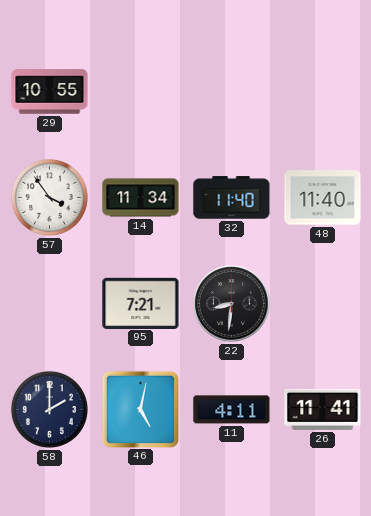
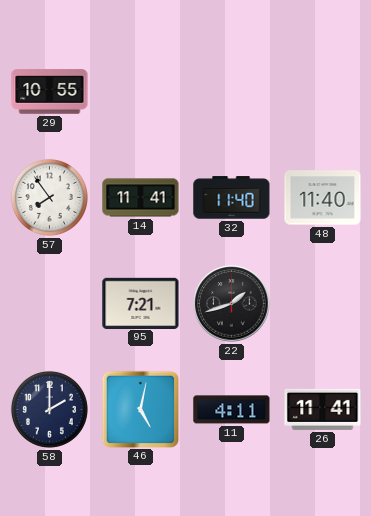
57: 3:54 -> 7:54 (49, 197)
14: 11:34 -> 11:41 (141, 198)
22: 8:31 -> 1:42 (232, 304)
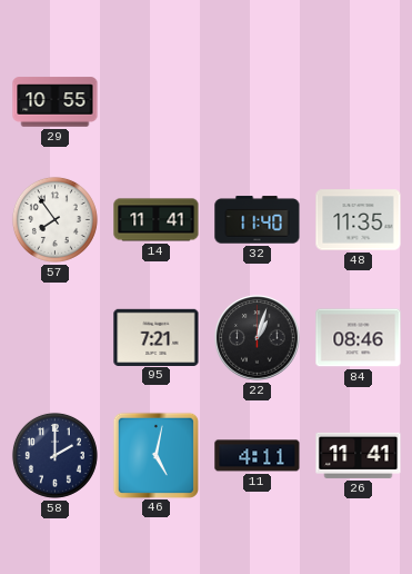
48: 11:40 -> 11:35 (359, 220)
22: 1:42 -> 1:03 (258, 338)
84: none -> 08:46 (359, 338)
